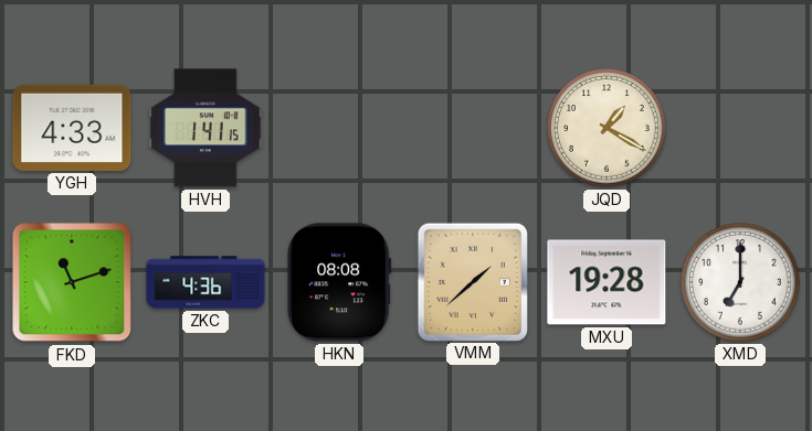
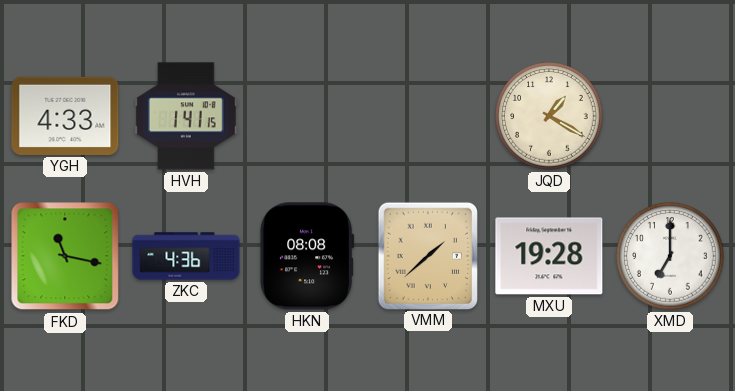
FKD: 11:12 -> 11:17 (65, 256)
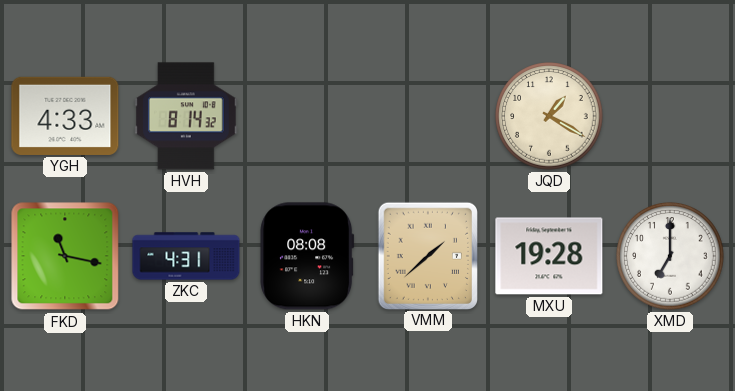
HVH: 1:41 -> 8:14 (187, 116)
ZKC: 4:36 -> 4:31 (186, 256)
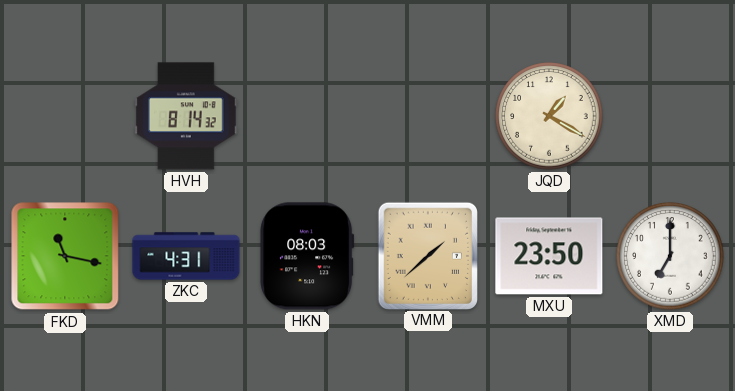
YGH: 4:33 -> none (65, 116)
HKN: 08:08 -> 08:03 (307, 256)
MXU: 19:28 -> 23:50 (549, 256)
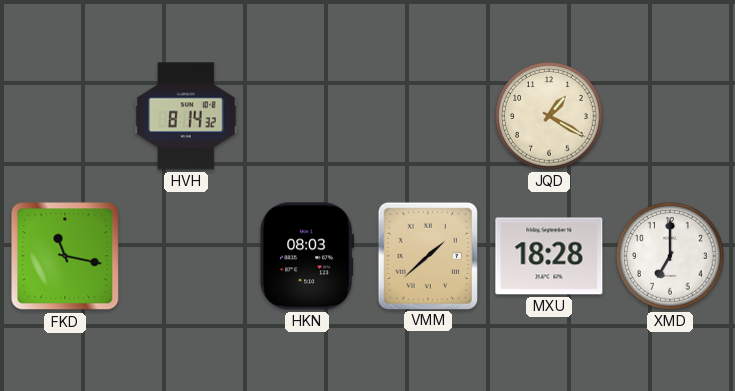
ZKC: 4:31 -> none (186, 256)
MXU: 23:50 -> 18:28 (549, 256)
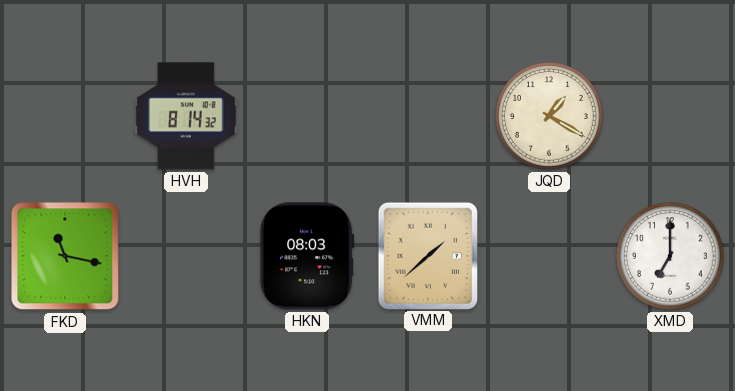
MXU: 18:28 -> none (549, 256)
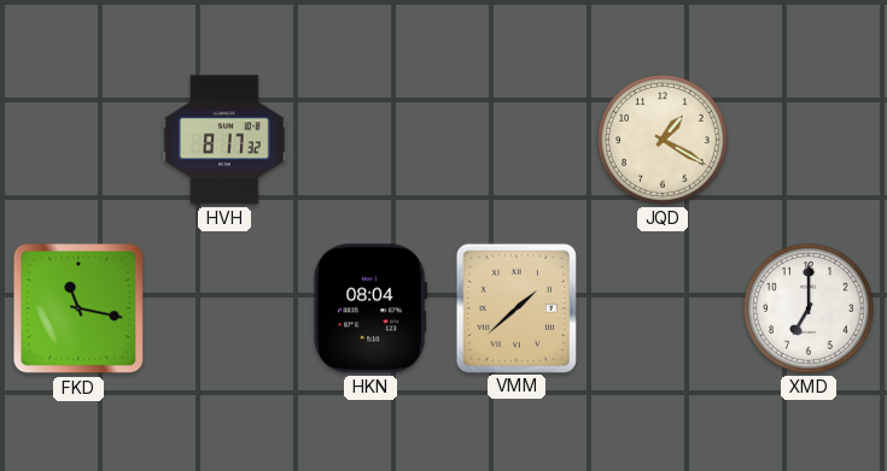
HVH: 8:14 -> 8:17 (226, 140)
HKN: 08:03 -> 08:04 (370, 308)
